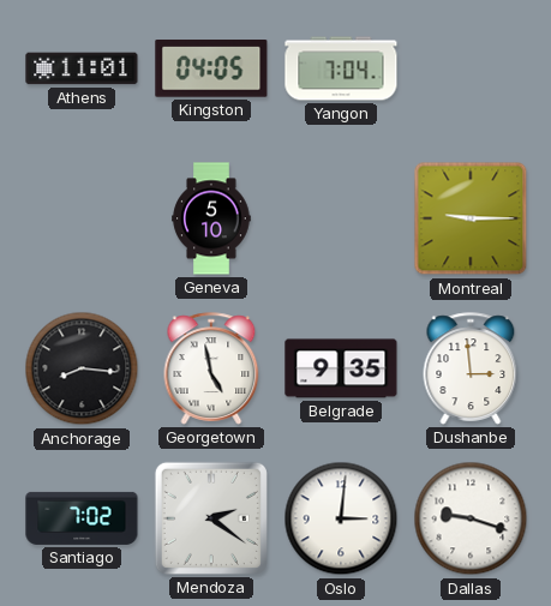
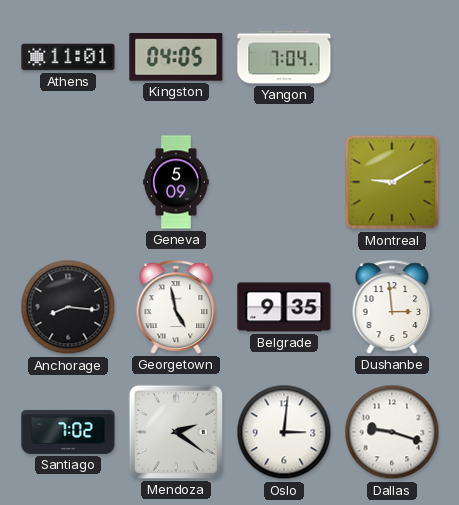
Geneva: 5:10 -> 5:09 (176, 182)
Montreal: 9:15 -> 9:10 (392, 182)
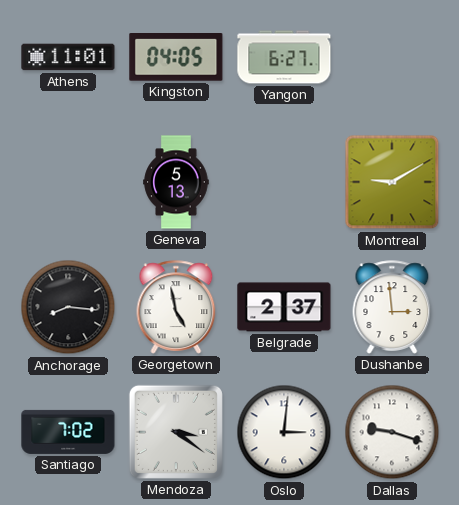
Yangon: 7:04 -> 6:27 (284, 57)
Geneva: 5:09 -> 5:13 (176, 182)
Belgrade: 9:35 -> 2:37 (284, 307)
Mendoza: 2:21 -> 3:21 (176, 432)
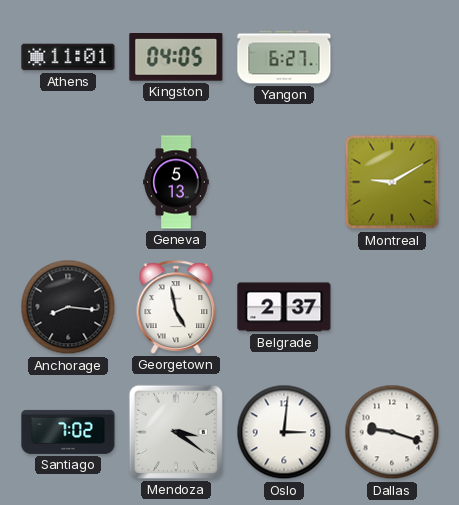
Dushanbe: 2:59 -> none (392, 307)
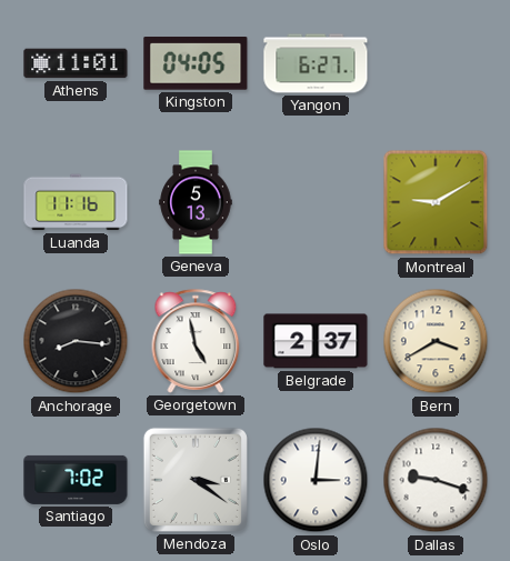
Luanda: none -> 11:16 (76, 202)
Bern: none -> 3:40 (436, 341)
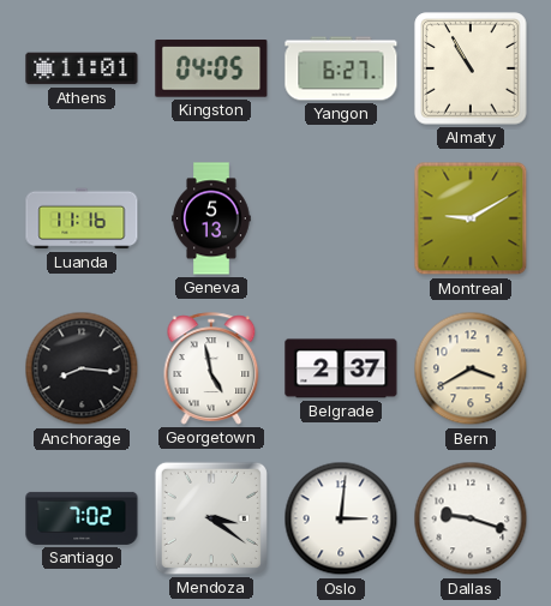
Almaty: none -> 10:55 (471, 68)
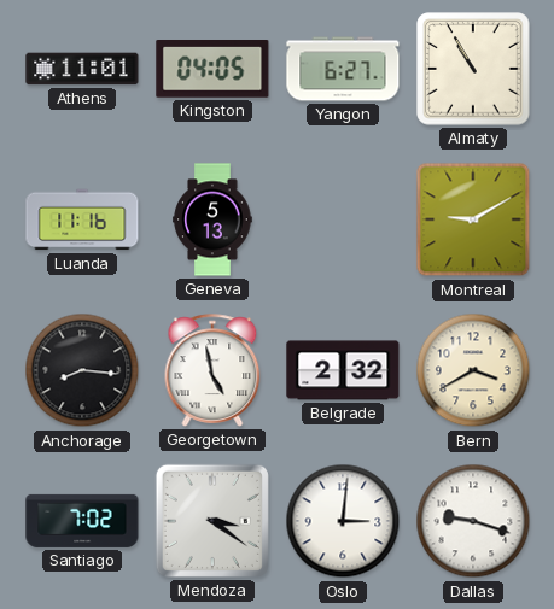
Belgrade: 2:37 -> 2:32 (343, 370)
